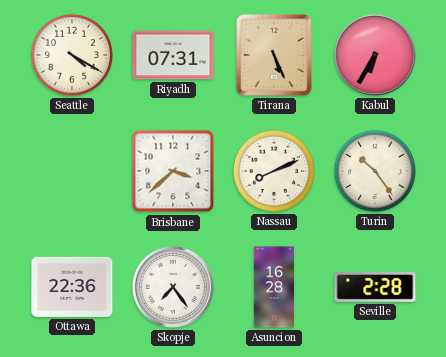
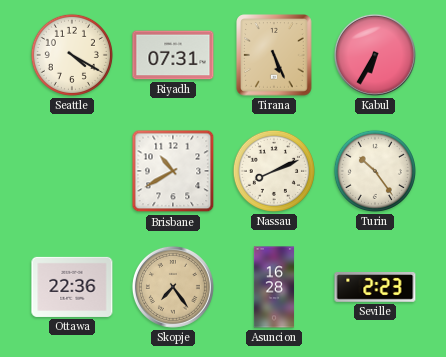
Brisbane: 3:38 -> 10:40 (173, 171)
Skopje dial: white -> champagne (173, 287)
Seville: 2:28 -> 2:23 (375, 287)
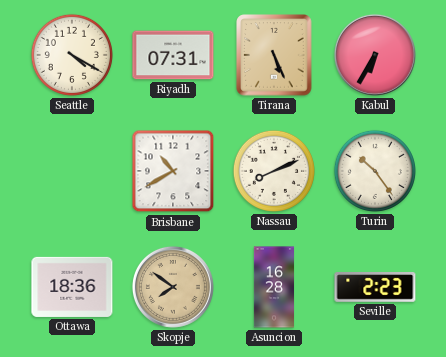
Ottawa: 22:36 -> 18:36 (72, 287)
Skopje: 7:24 -> 7:51 (173, 287)
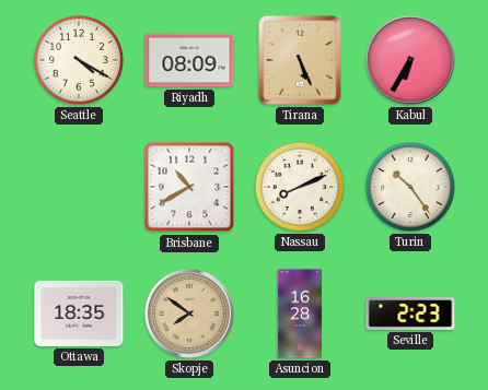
Riyadh: 07:31 -> 08:09 (189, 60)
Ottawa: 18:36 -> 18:35 (79, 314)
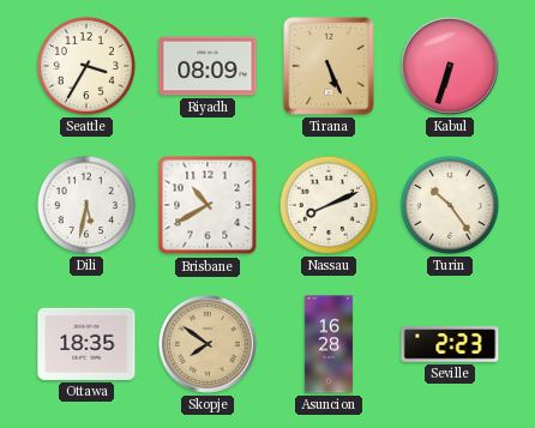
Seattle: 4:20 -> 3:35 (86, 66)
Kabul: 6:35 -> 6:33 (450, 66)
Dili: none -> 5:32 (86, 205)
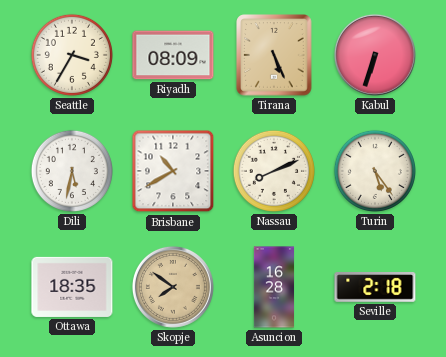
Turin: 10:24 -> 5:24 (375, 171)
Seville: 2:23 -> 2:18 (375, 287)
